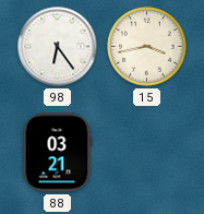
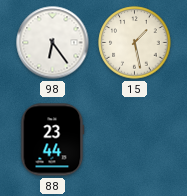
15: 3:43 -> 1:28 (135, 43)
88: 03:21 -> 23:44 (52, 140)
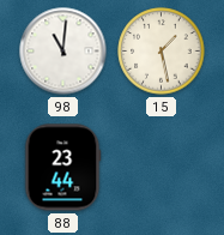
98: 6:24 -> 11:01 (63, 52)
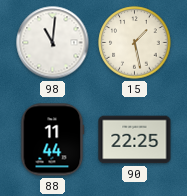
88: 23:44 -> 11:44 (52, 140)
90: none -> 22:25 (135, 140)
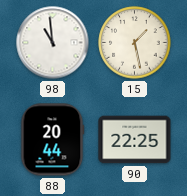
98: 11:01 -> 10:59 (53, 43)
88: 11:44 -> 20:44 (52, 140)
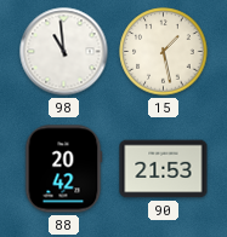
88: 20:44 -> 20:42 (63, 169)
90: 22:25 -> 21:53 (164, 169)
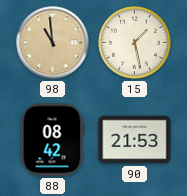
98 dial: white -> champagne (53, 43)
88: 20:42 -> 08:42 (52, 140)
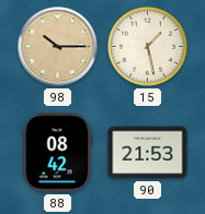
98: 10:59 -> 10:15 (58, 47)
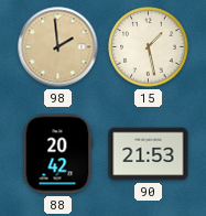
98: 10:15 -> 1:59 (58, 47)
88: 08:42 -> 20:42 (57, 154)
